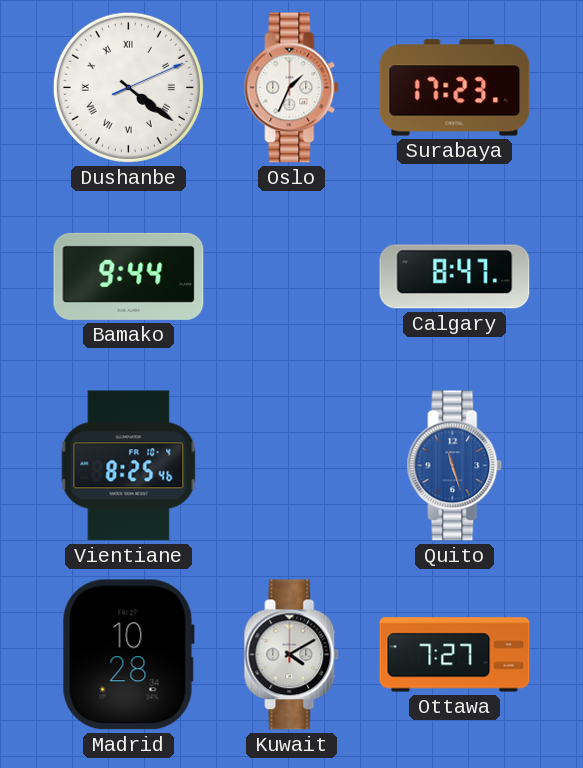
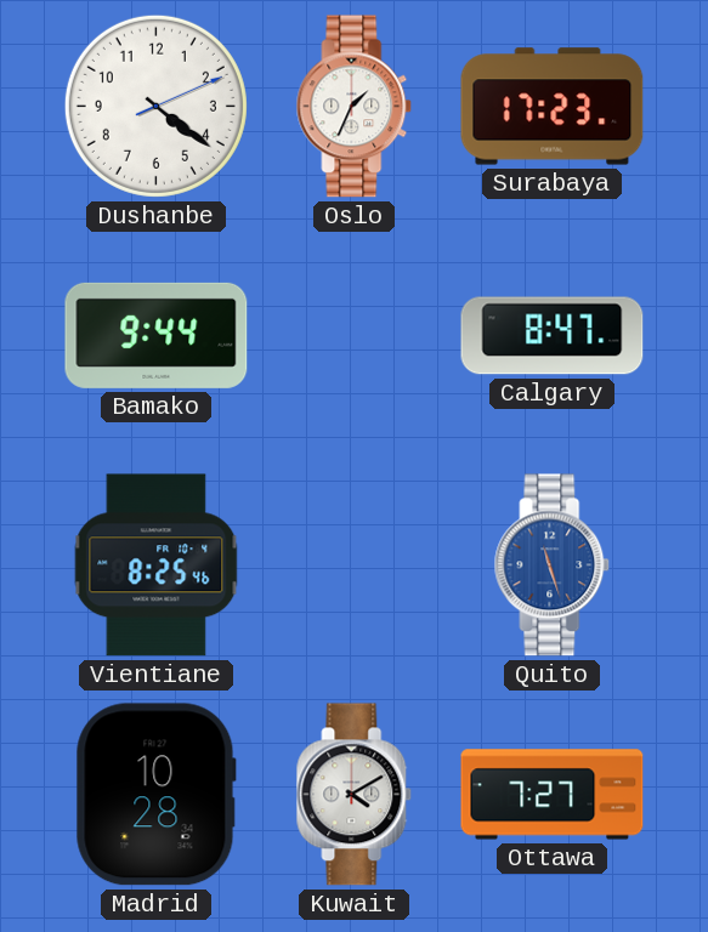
Dushanbe numerals: Roman -> Arabic (155, 106)
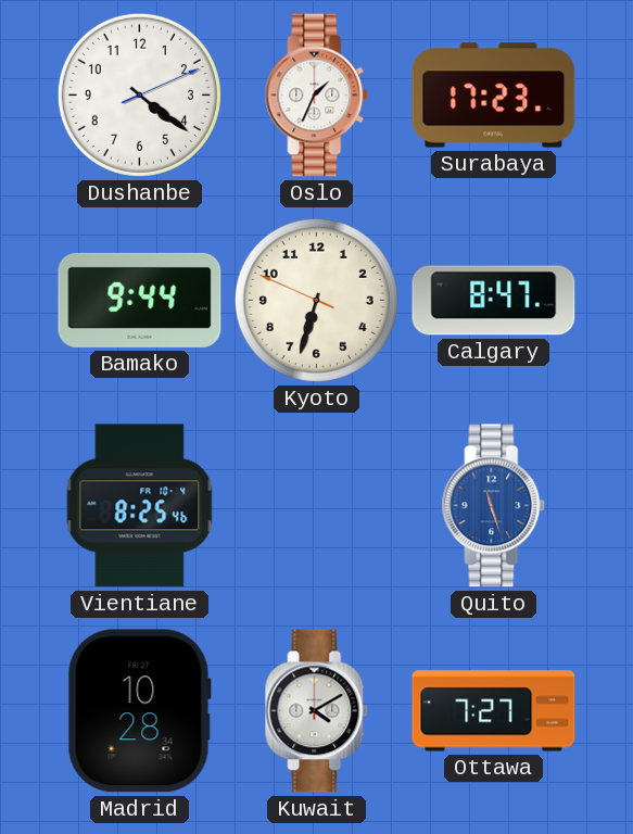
Kyoto: none -> 6:32 (316, 300)
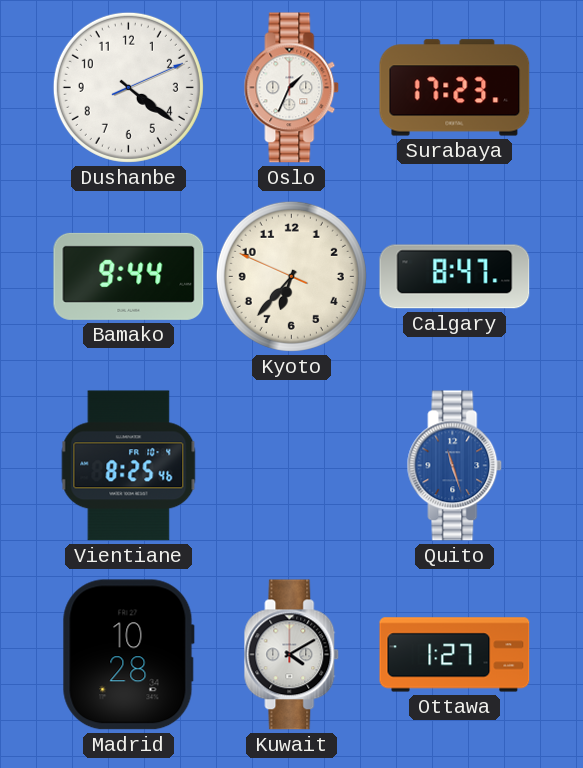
Kyoto: 6:32 -> 6:36 (291, 276)
Ottawa: 7:27 -> 1:27 (455, 655)
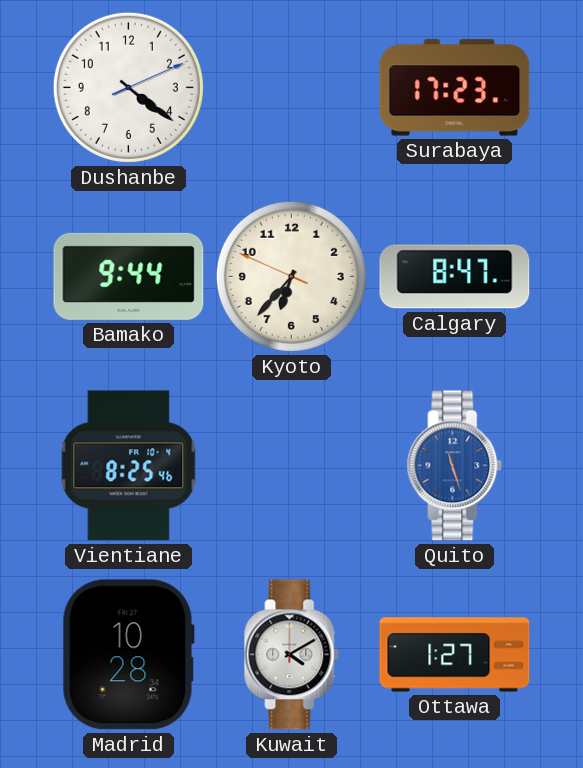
Oslo: 1:34 -> none (292, 88)
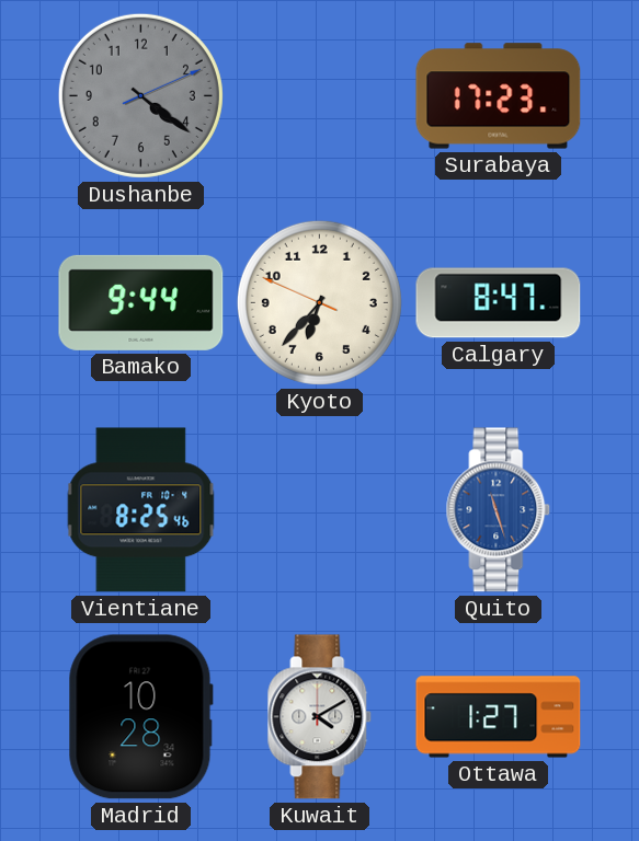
Dushanbe dial: white -> grey (140, 95)
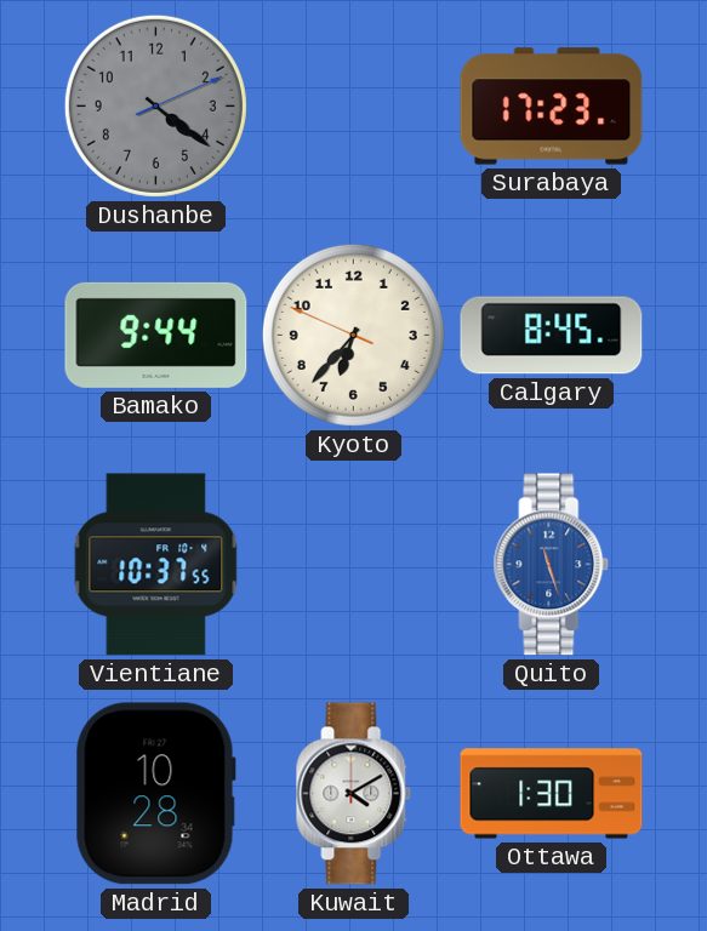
Calgary: 8:47 -> 8:45 (552, 336)
Vientiane: 8:25 -> 10:37 (156, 565)
Ottawa: 1:27 -> 1:30 (552, 794)
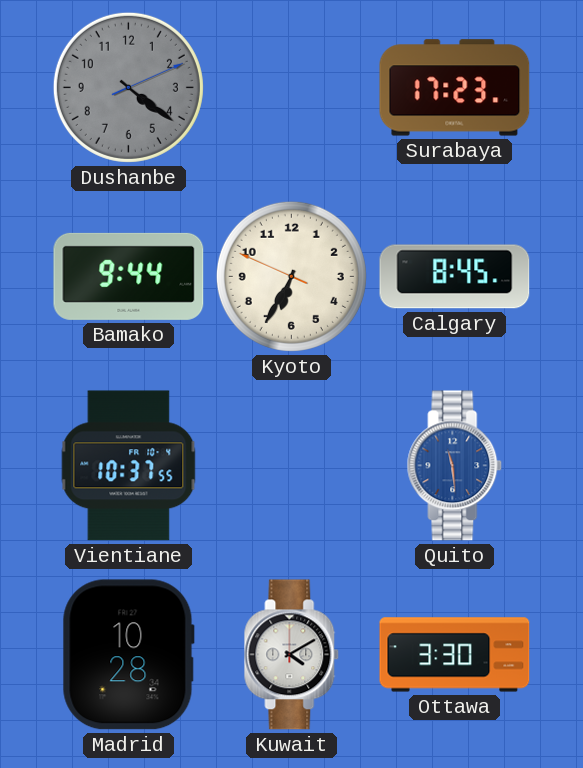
Kyoto: 6:36 -> 6:34 (291, 276)
Quito: 11:27 -> 11:29 (455, 466)
Ottawa: 1:30 -> 3:30 (455, 655)
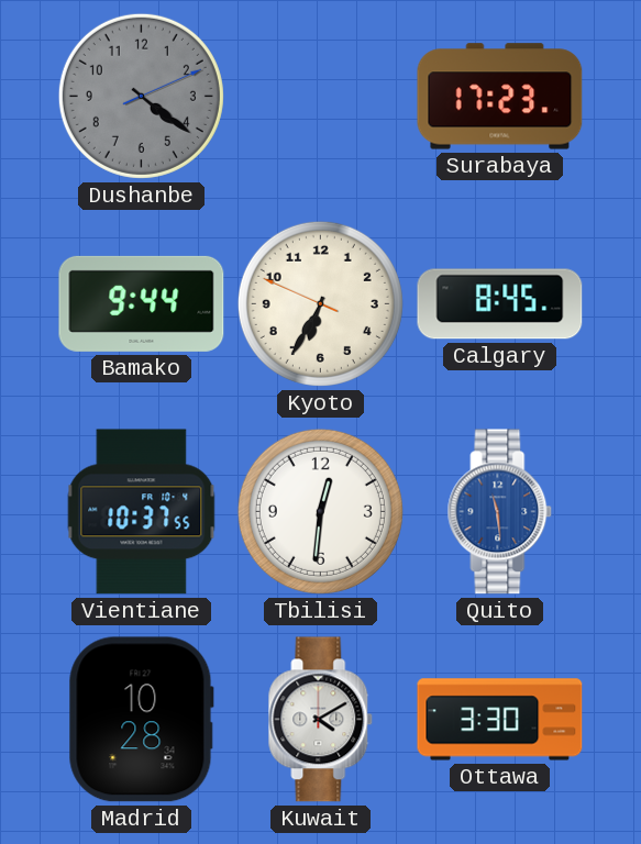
Tbilisi: none -> 12:31 (320, 511)
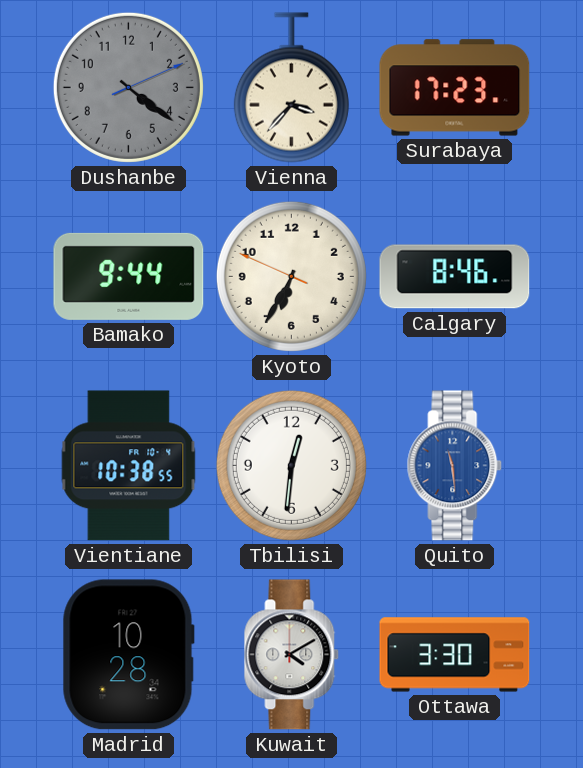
Vienna: none -> 3:37 (291, 88)
Calgary: 8:45 -> 8:46 (455, 277)
Vientiane: 10:37 -> 10:38 (129, 466)
